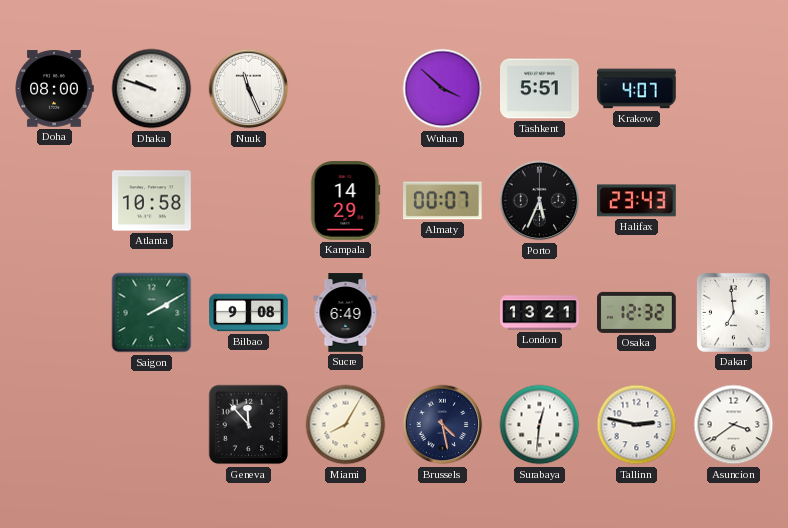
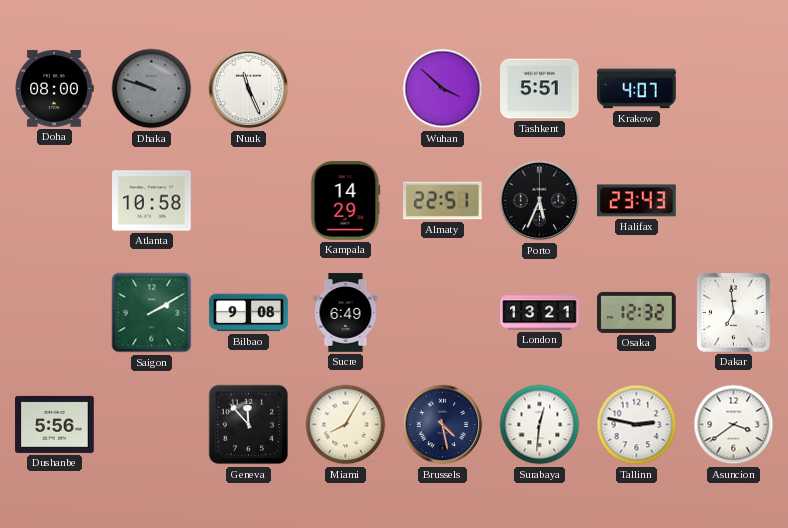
Dhaka dial: white -> grey (152, 89)
Almaty: 00:07 -> 22:51 (443, 201)
Dushanbe: none -> 5:56 (55, 424)
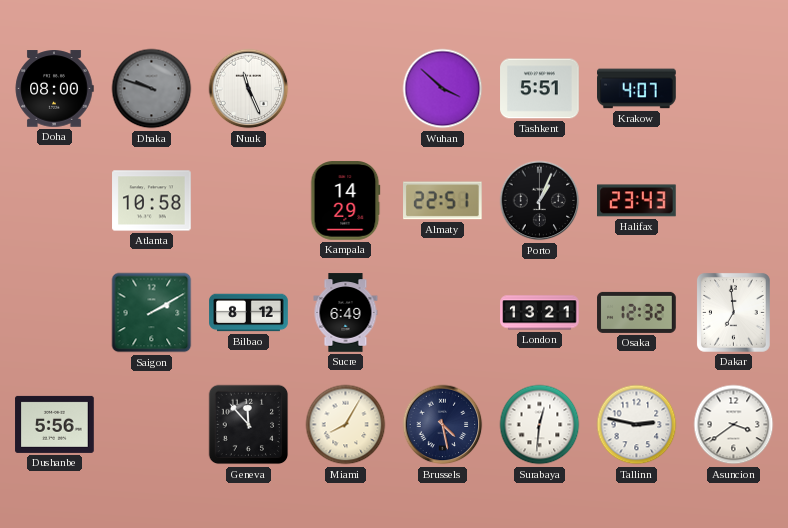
Porto: 5:34 -> 1:04 (540, 201)
Bilbao: 9:08 -> 8:12 (249, 313)
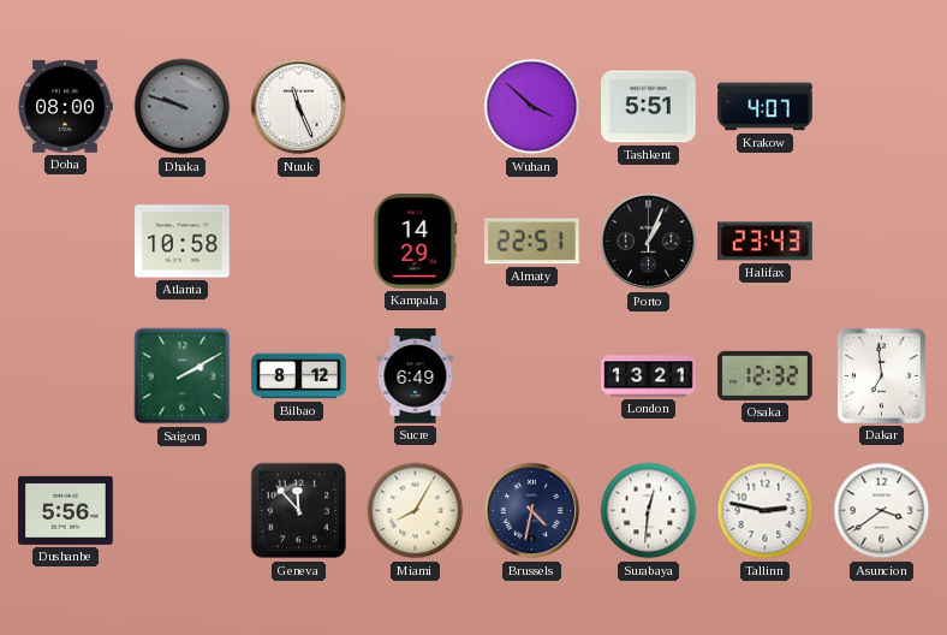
Brussels: 4:28 -> 4:32 (532, 511)
